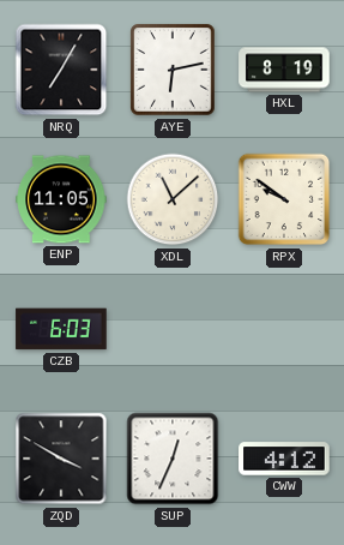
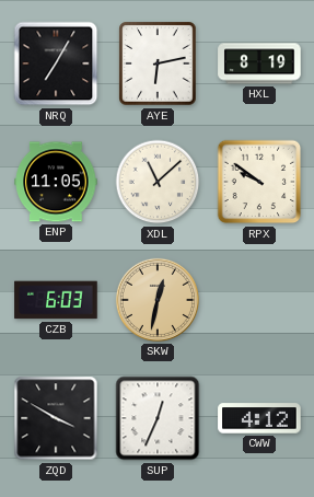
SKW: none -> 12:32 (158, 300)
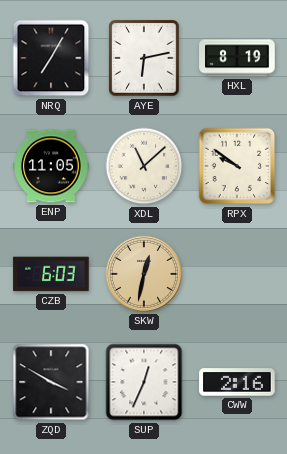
CWW: 4:12 -> 2:16 (237, 382)
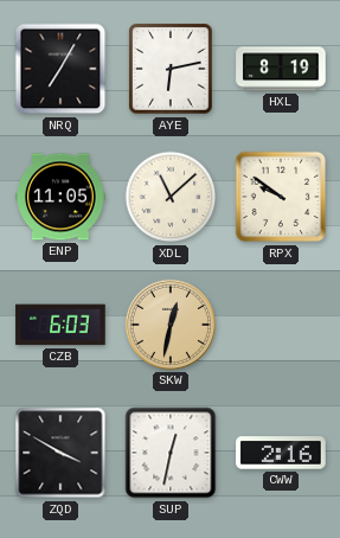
SUP: 12:34 -> 12:32 (171, 453)
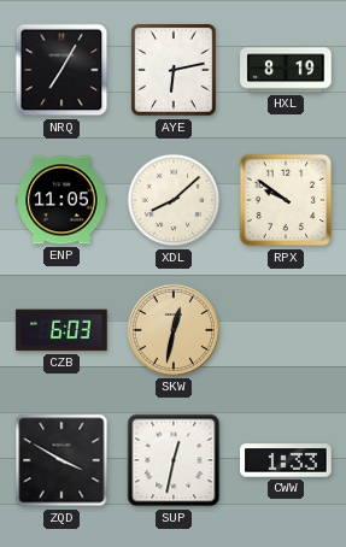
XDL: 11:08 -> 8:08 (174, 200)
CWW: 2:16 -> 1:33 (286, 460)
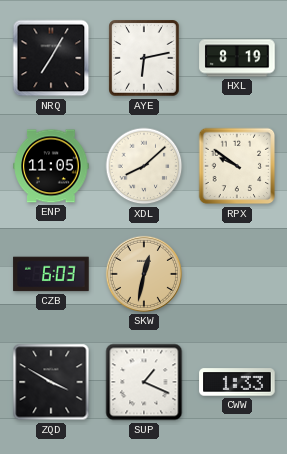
SUP: 12:32 -> 1:19 (144, 382)
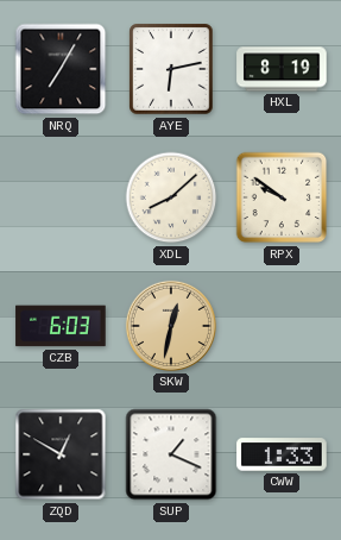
ENP: 11:05 -> none (51, 166)
ZQD: 3:50 -> 12:50 (61, 454)
